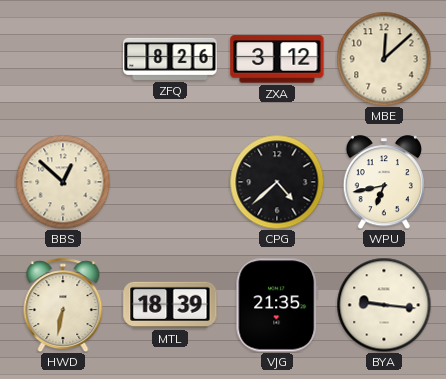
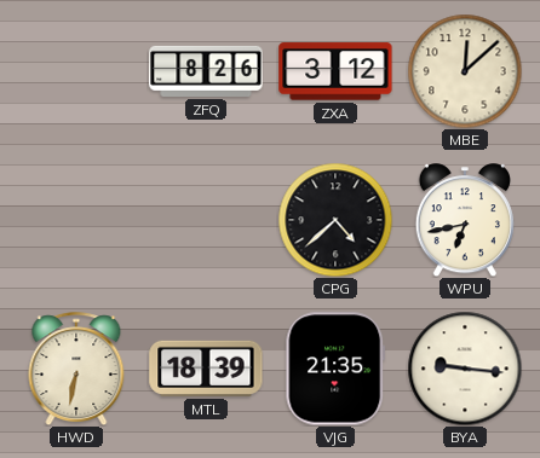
BBS: 12:52 -> none (63, 182)
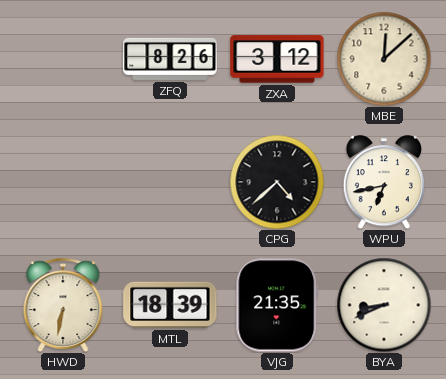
BYA: 9:16 -> 8:41 (384, 305)
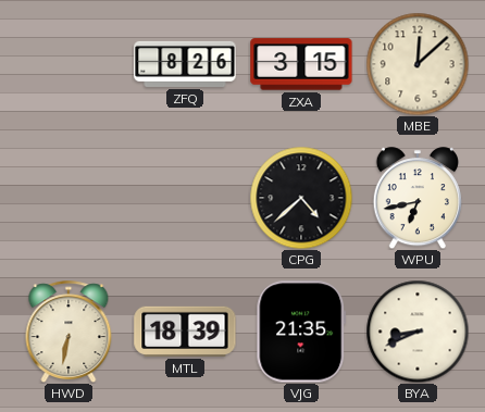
ZXA: 3:12 -> 3:15 (301, 64)
